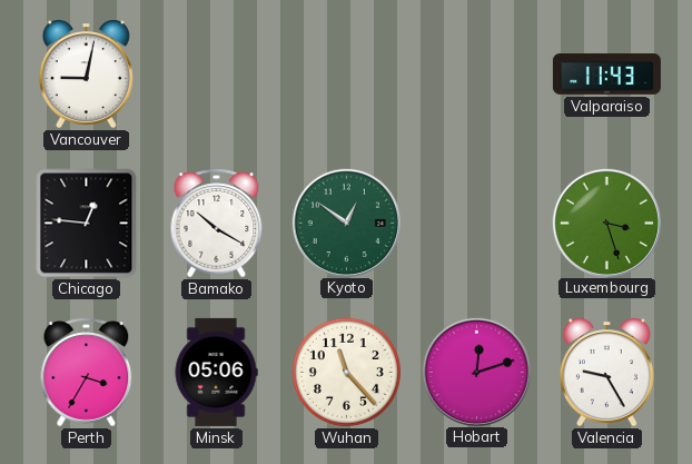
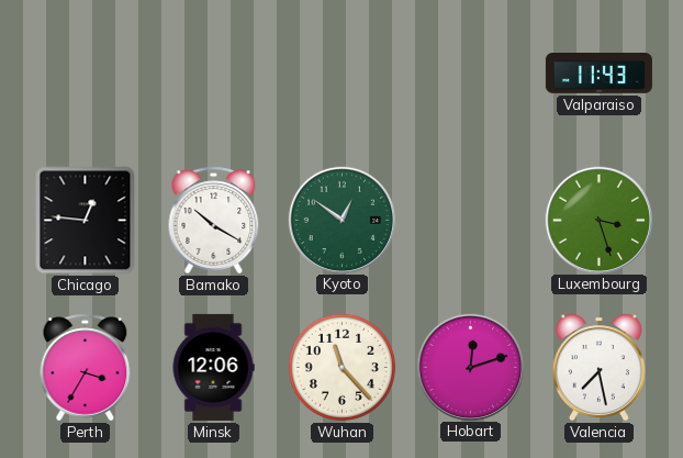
Vancouver: 9:02 -> none (86, 75)
Minsk: 05:06 -> 12:06 (213, 367)
Valencia: 9:25 -> 7:28 (598, 368)
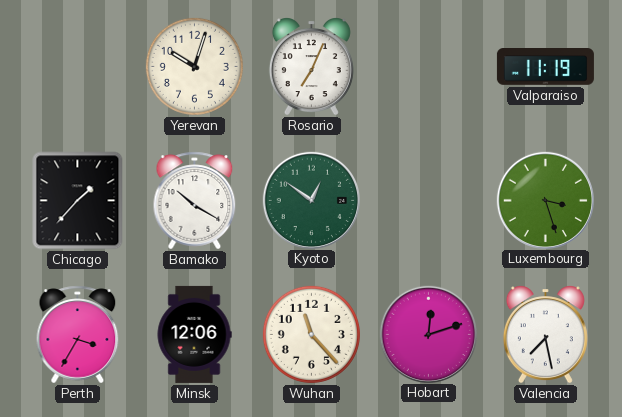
Yerevan: none -> 10:03 (194, 66)
Rosario: none -> 7:04 (311, 67)
Valparaiso: 11:43 -> 11:19 (545, 67)
Chicago: 12:46 -> 1:37 (78, 201)
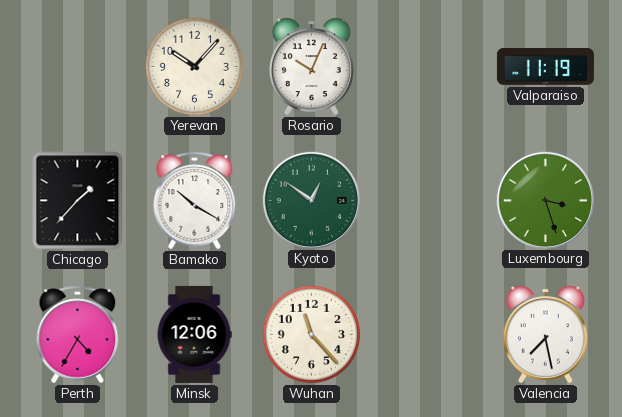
Yerevan: 10:03 -> 10:07 (194, 66)
Rosario: 7:04 -> 10:04 (311, 67)
Perth: 3:35 -> 4:35 (78, 335)
Hobart: 12:12 -> none (428, 334)
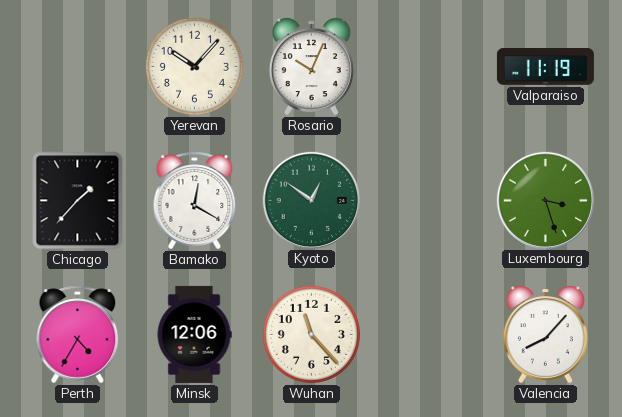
Bamako: 10:20 -> 12:20 (195, 201)
Valencia: 7:28 -> 8:07 (545, 335)
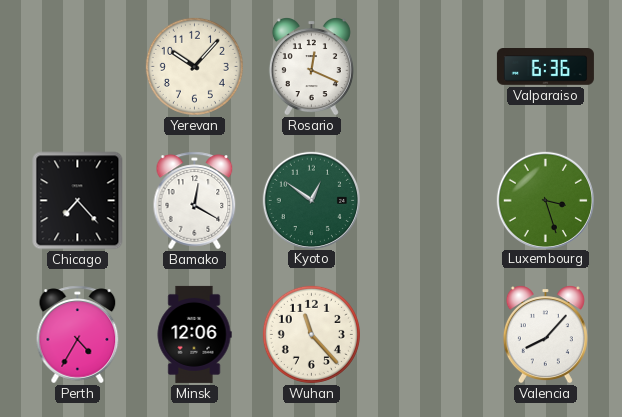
Rosario: 10:04 -> 12:19 (311, 67)
Valparaiso: 11:19 -> 6:36 (545, 67)
Chicago: 1:37 -> 7:23 (78, 201)
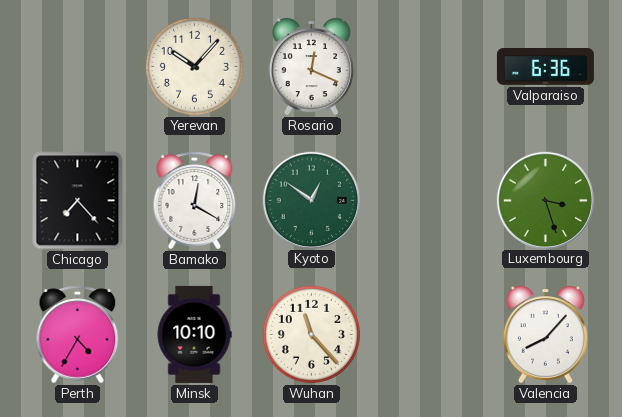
Minsk: 12:06 -> 10:10 (194, 334)
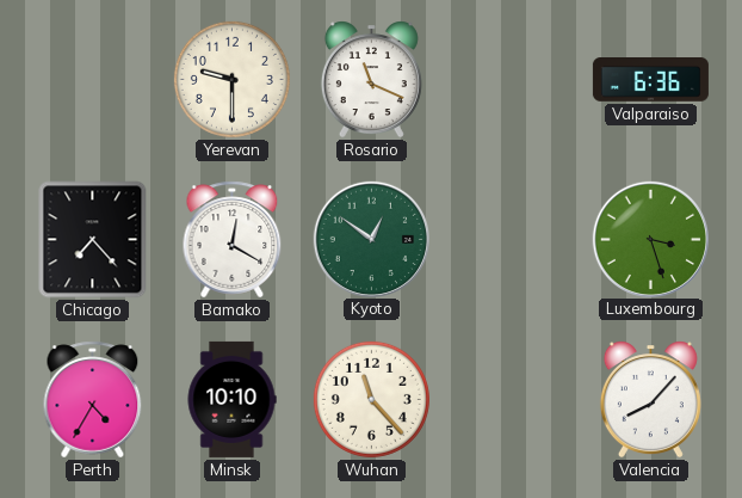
Yerevan: 10:07 -> 9:30 (231, 79)
Rosario: 12:19 -> 11:19 (371, 80)
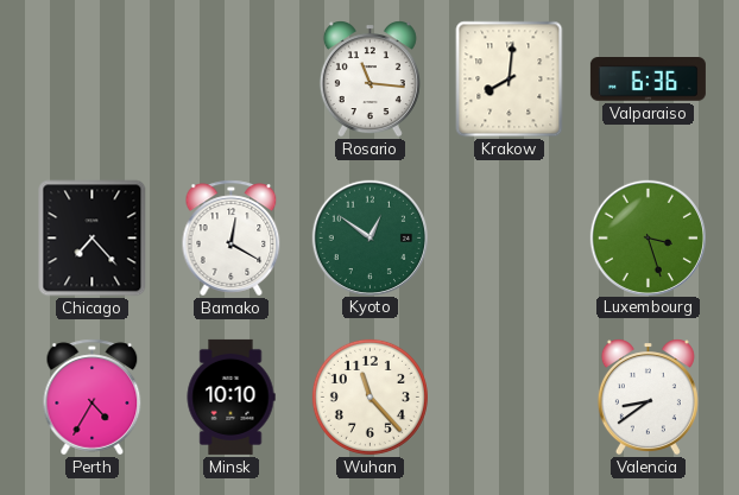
Yerevan: 9:30 -> none (231, 79)
Rosario: 11:19 -> 11:16 (369, 80)
Krakow: none -> 8:01 (510, 80)
Valencia: 8:07 -> 8:39 (648, 398)
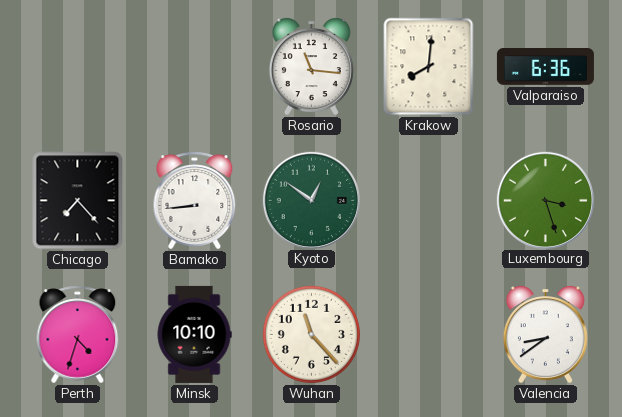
Bamako: 12:20 -> 8:44 (195, 201)
Perth: 4:35 -> 4:33 (78, 335)
